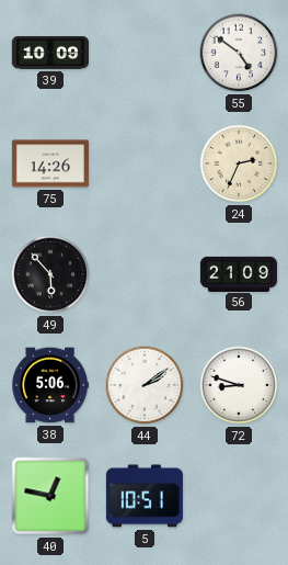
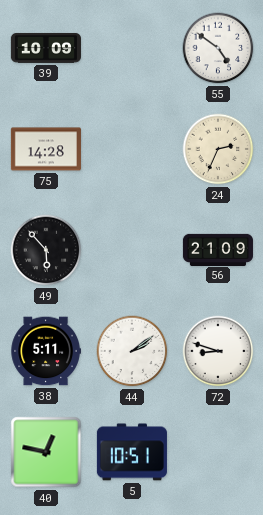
75: 14:26 -> 14:28 (46, 149)
38: 5:06 -> 5:11 (46, 351)
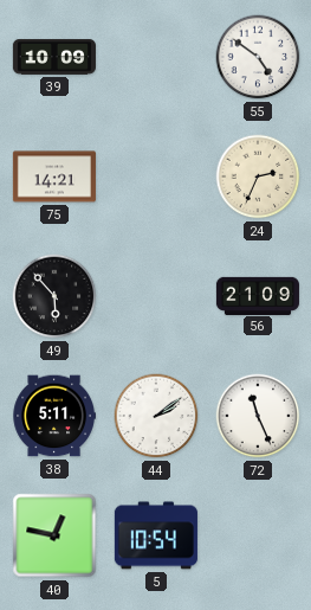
75: 14:28 -> 14:21 (54, 176)
72: 8:48 -> 11:26 (258, 416)
5: 10:51 -> 10:54 (156, 535)
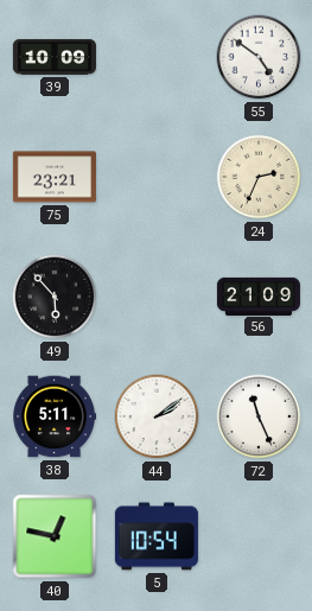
75: 14:21 -> 23:21 (55, 177)
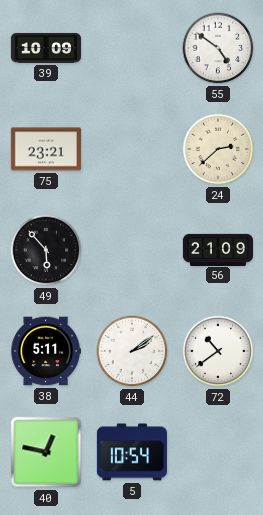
24: 2:34 -> 2:38 (218, 149)
72: 11:26 -> 10:39 (218, 351)
